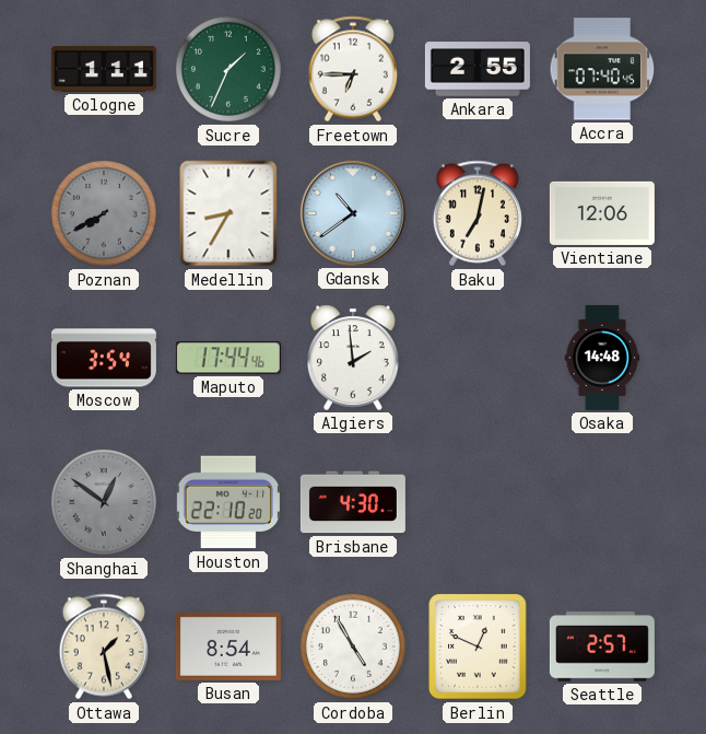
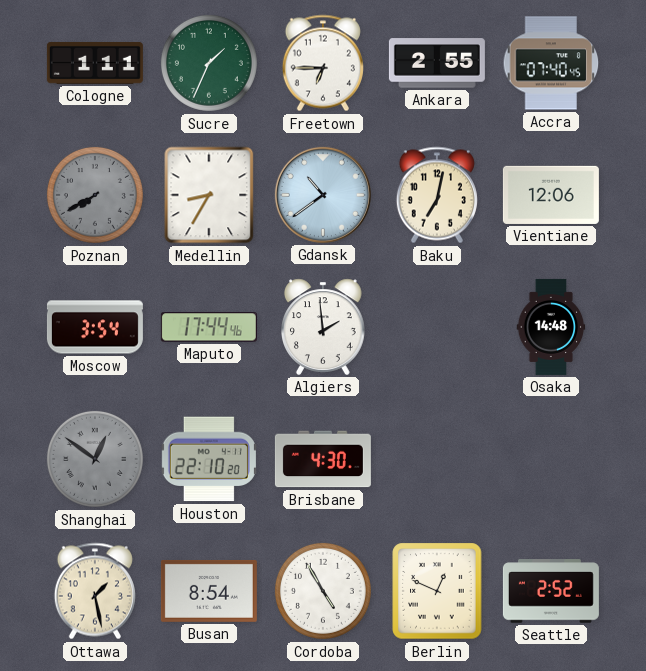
Seattle: 2:57 -> 2:52 (551, 591)
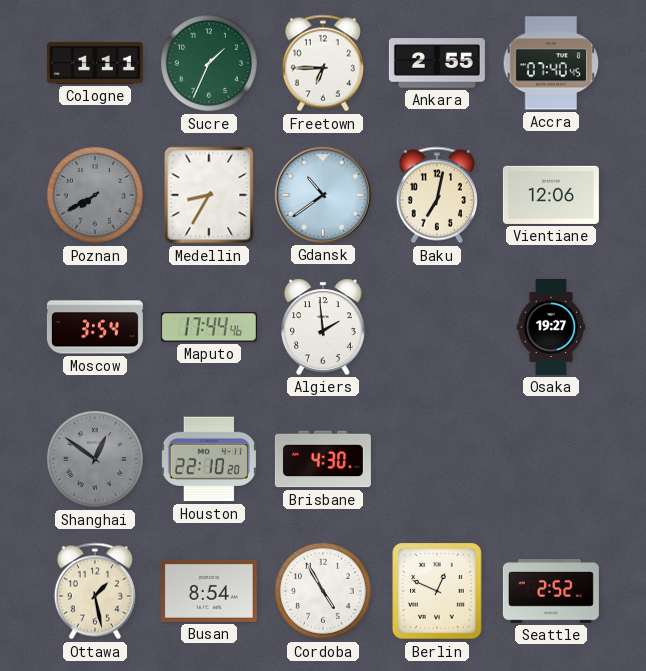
Osaka: 14:48 -> 19:27 (551, 327)
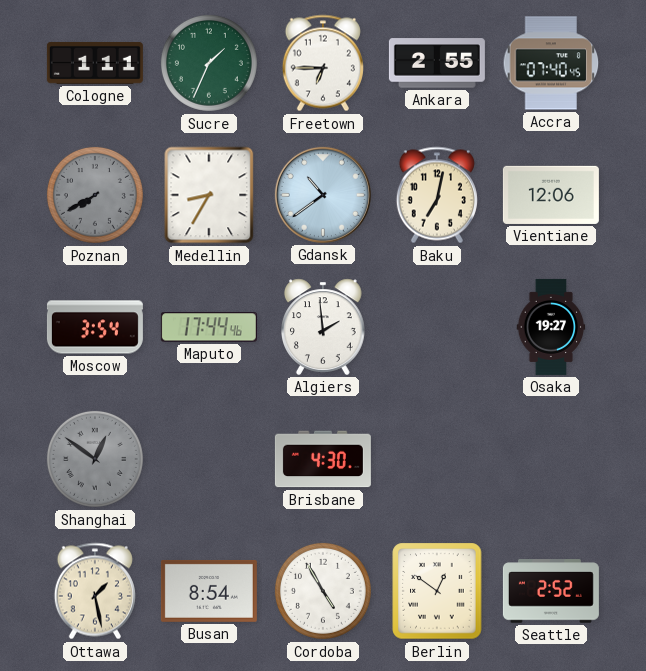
Houston: 22:10 -> none (209, 459)
Berlin: 12:49 -> 12:51 (437, 591)
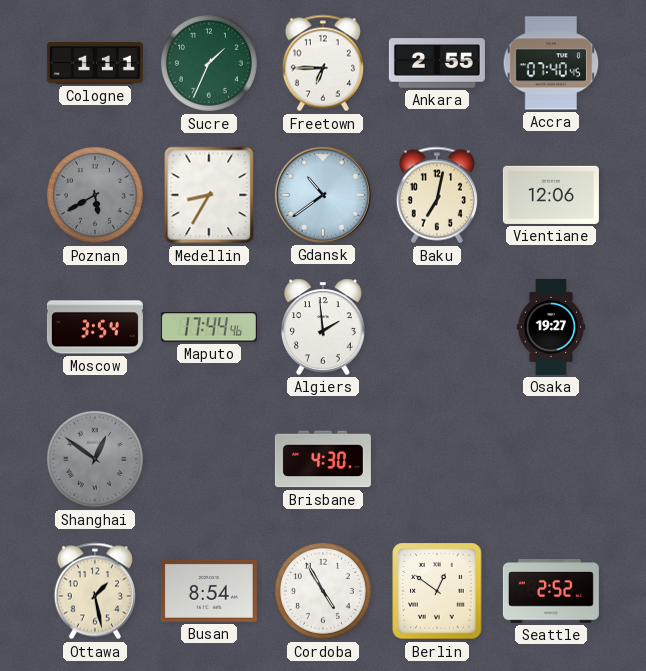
Poznan: 7:40 -> 5:40 (95, 195)
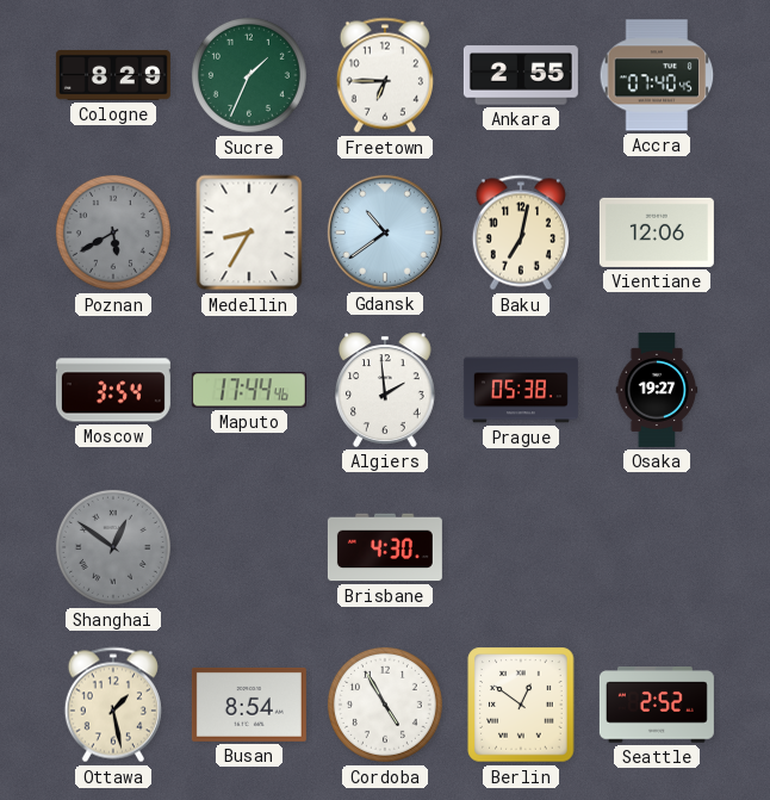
Cologne: 1:11 -> 8:29 (113, 75)
Prague: none -> 05:38 (521, 390)
